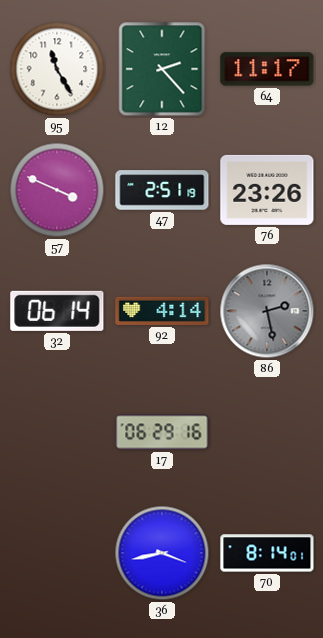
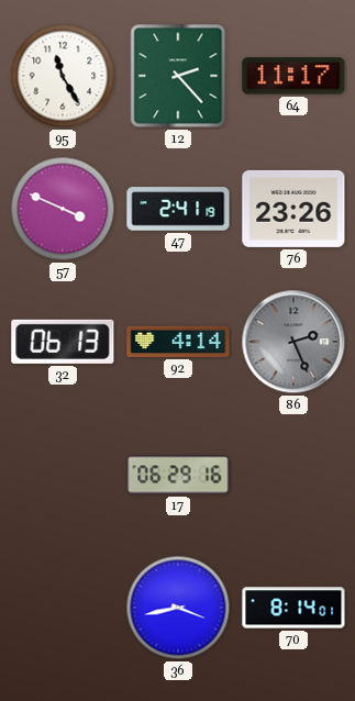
47: 2:51 -> 2:41 (178, 209)
32: 06:14 -> 06:13 (63, 342)
86: 2:28 -> 2:26 (293, 342)
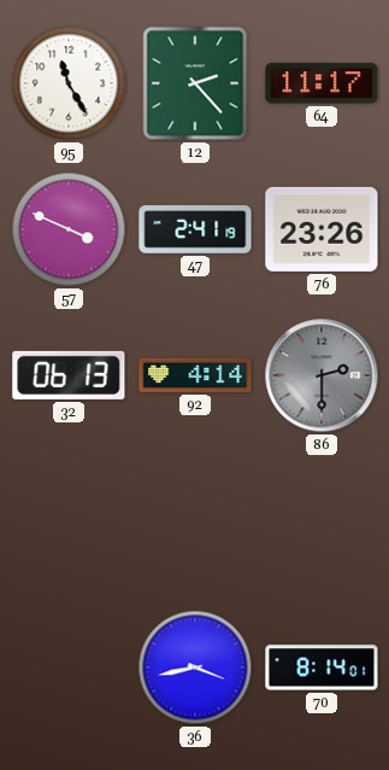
86: 2:26 -> 2:30 (322, 375)
17: 06:29 -> none (178, 475)
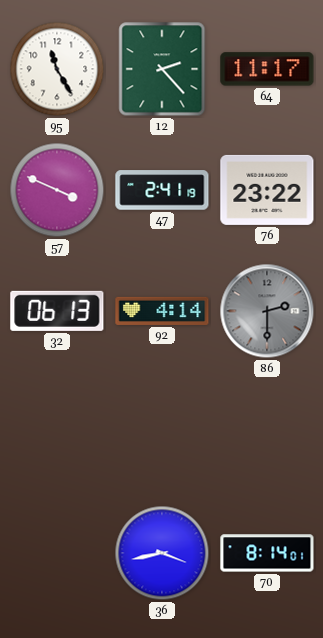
76: 23:26 -> 23:22 (267, 190)
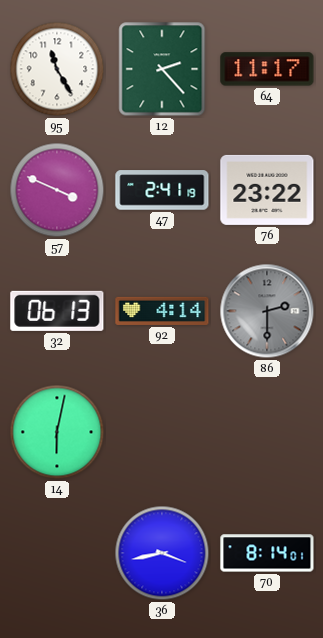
14: none -> 6:02 (57, 432)
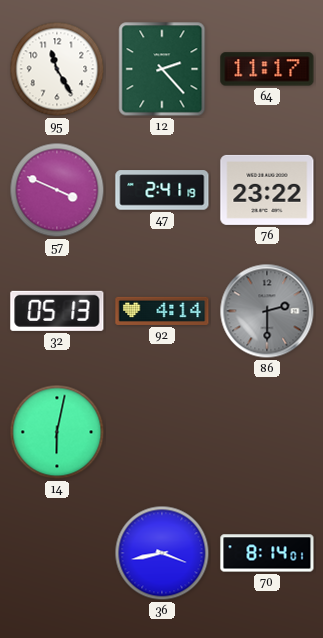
32: 06:13 -> 05:13 (57, 311)
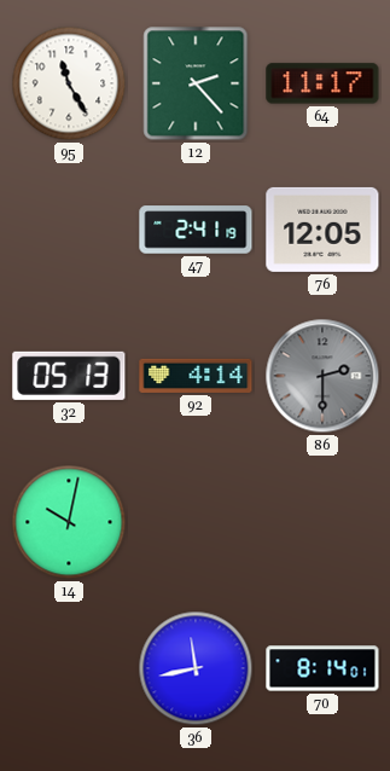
57: 3:49 -> none (57, 190)
76: 23:22 -> 12:05 (322, 230)
14: 6:02 -> 10:02 (69, 522)
36: 3:43 -> 11:43 (196, 668)
